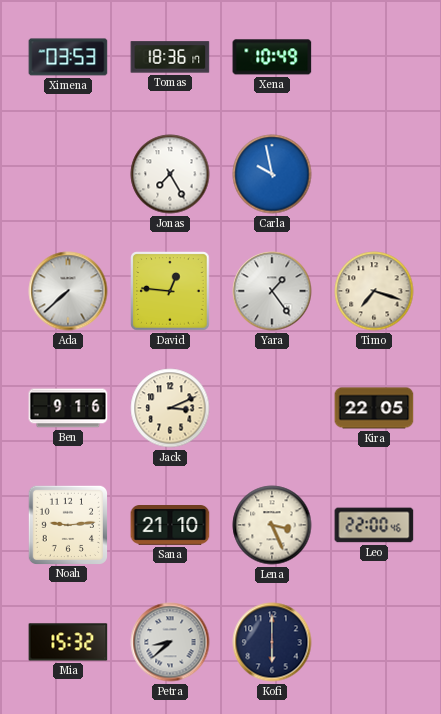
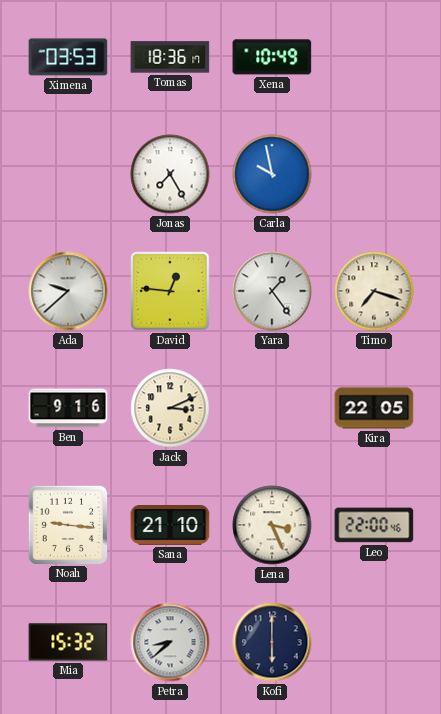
Ada: 7:38 -> 9:38 (68, 291)
Noah: 9:14 -> 9:16 (67, 524)
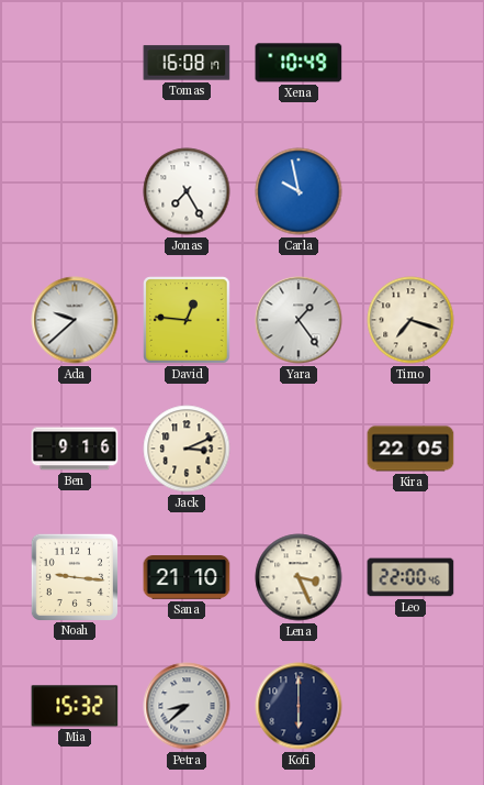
Ximena: 03:53 -> none (68, 57)
Tomas: 18:36 -> 16:08 (187, 63)
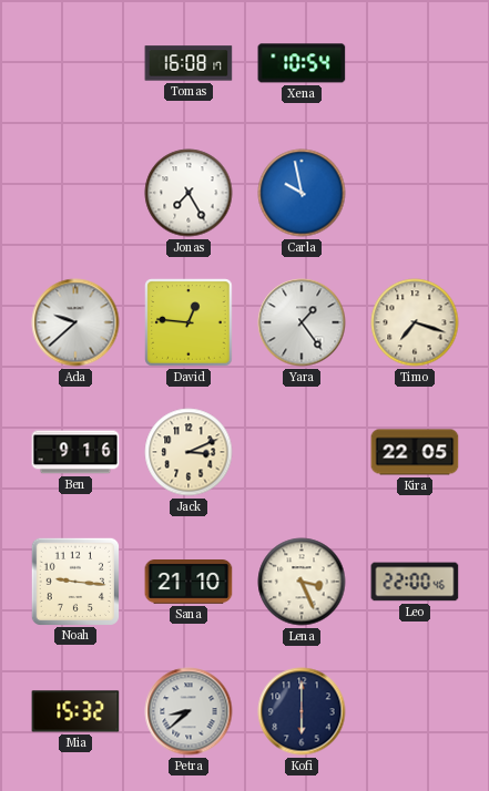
Xena: 10:49 -> 10:54 (302, 63)
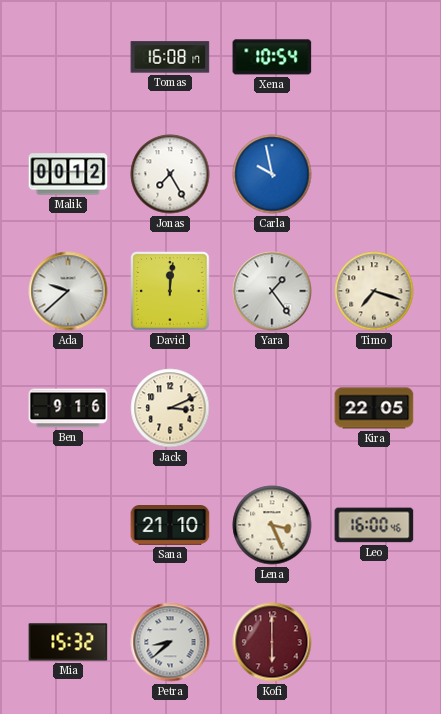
Malik: none -> 00:12 (68, 174)
David: 12:46 -> 12:01 (170, 291)
Noah: 9:16 -> none (74, 581)
Leo: 22:00 -> 16:00 (374, 525)
Kofi dial: navy -> burgundy (272, 642)
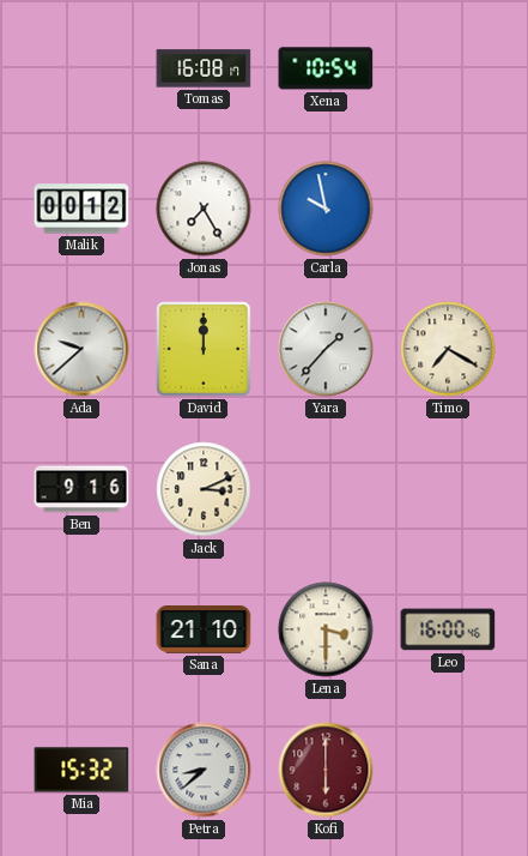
David: 12:01 -> 12:00 (204, 349)
Yara: 1:24 -> 1:37 (326, 349)
Timo: 7:18 -> 7:20 (448, 349)
Kira: 22:05 -> none (374, 408)
Lena: 3:26 -> 3:30 (326, 629)
